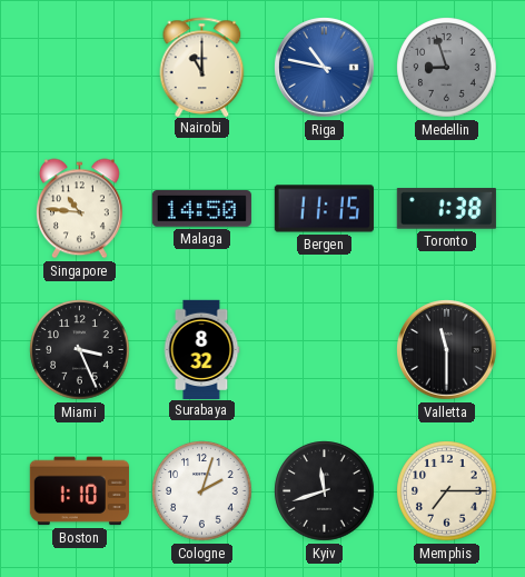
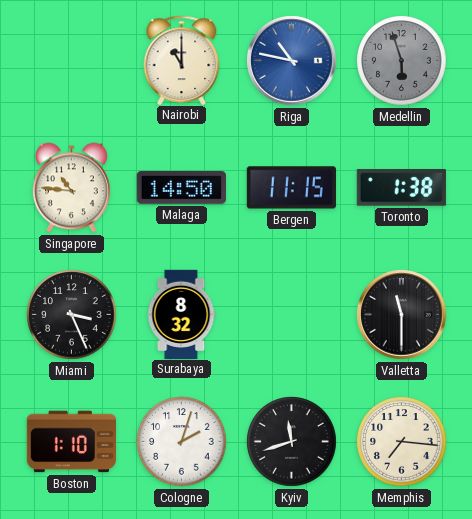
Medellin: 8:57 -> 5:57 (402, 61)
Memphis: 7:15 -> 7:16 (402, 442)
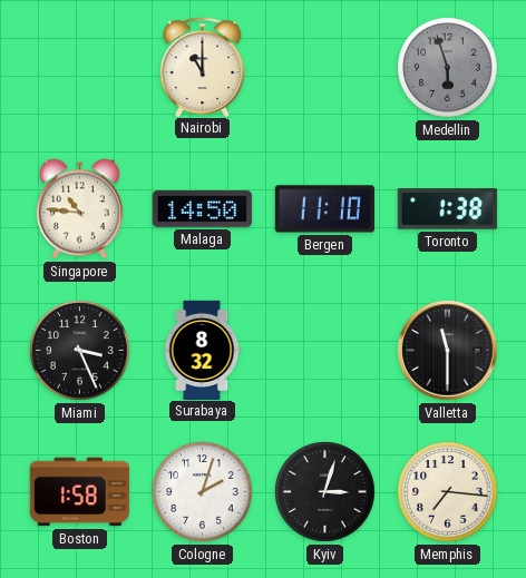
Riga: 10:47 -> none (292, 61)
Bergen: 11:15 -> 11:10 (324, 209)
Boston: 1:10 -> 1:58 (79, 492)
Kyiv: 11:42 -> 3:03 (325, 492)
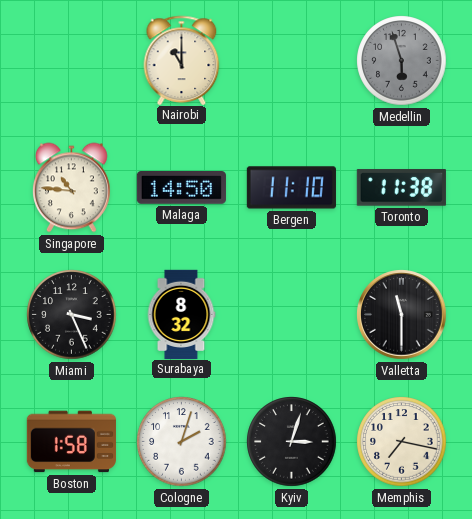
Toronto: 1:38 -> 11:38 (401, 188)
Memphis: 7:16 -> 7:17 (402, 442)
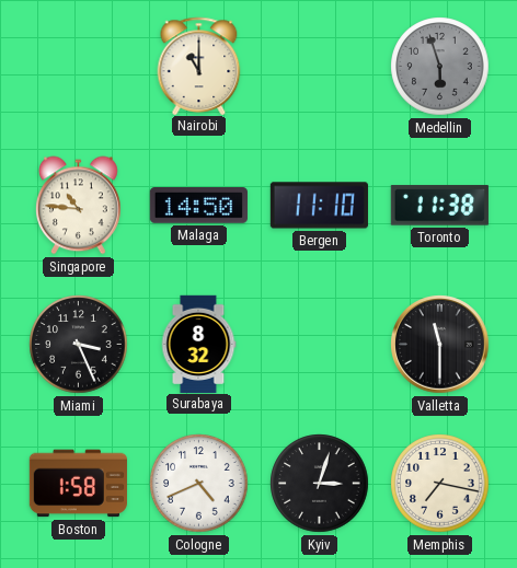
Cologne: 2:03 -> 4:41 (199, 484)
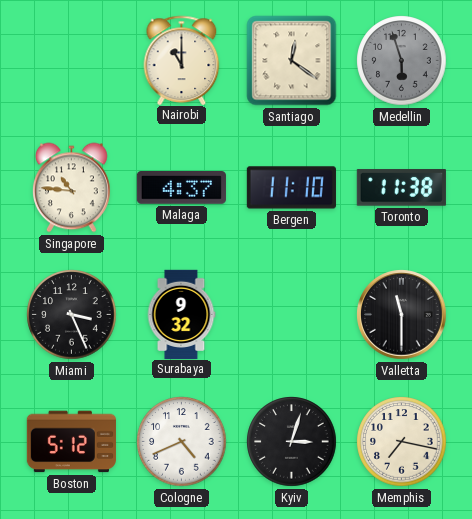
Santiago: none -> 12:21 (292, 61)
Malaga: 14:50 -> 4:37 (181, 188)
Surabaya: 8:32 -> 9:32 (181, 314)
Boston: 1:58 -> 5:12 (71, 442)
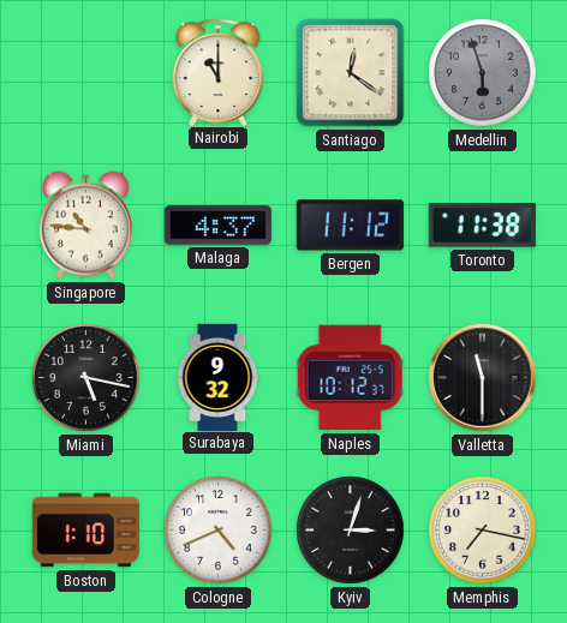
Bergen: 11:10 -> 11:12 (350, 226)
Miami: 3:26 -> 5:17 (86, 378)
Naples: none -> 10:12 (351, 378)
Boston: 5:12 -> 1:10 (85, 531)
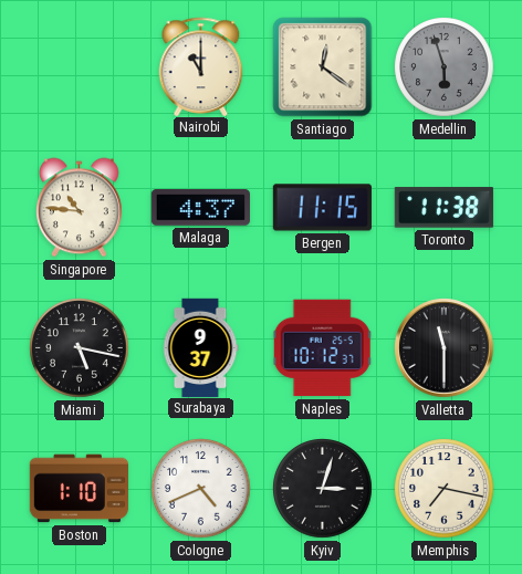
Bergen: 11:12 -> 11:15 (322, 208)
Surabaya: 9:32 -> 9:37 (200, 347)
